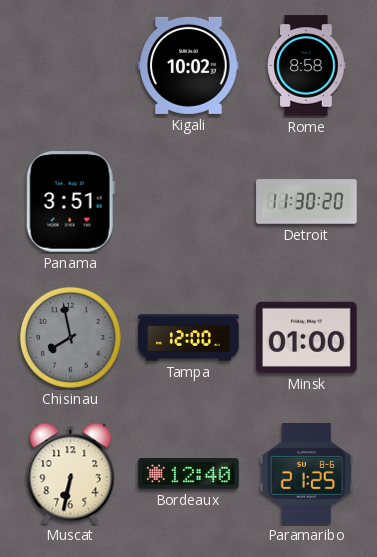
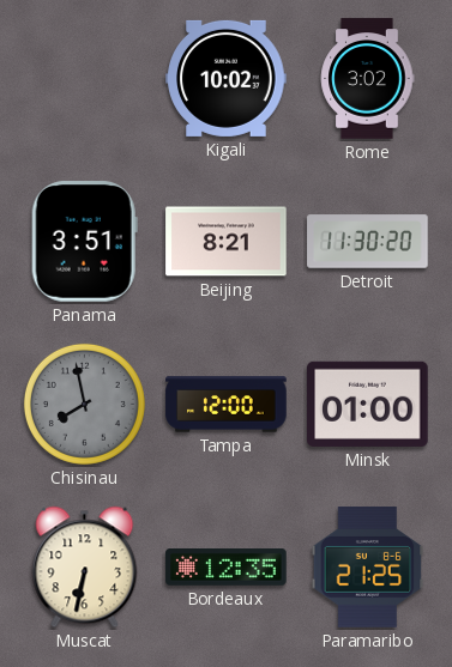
Rome: 8:58 -> 3:02 (367, 79)
Beijing: none -> 8:21 (227, 242)
Bordeaux: 12:40 -> 12:35 (227, 568)
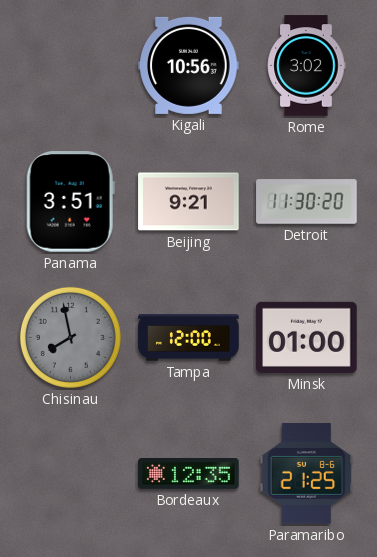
Kigali: 10:02 -> 10:56 (189, 65)
Beijing: 8:21 -> 9:21 (189, 202)
Muscat: 6:32 -> none (85, 568)
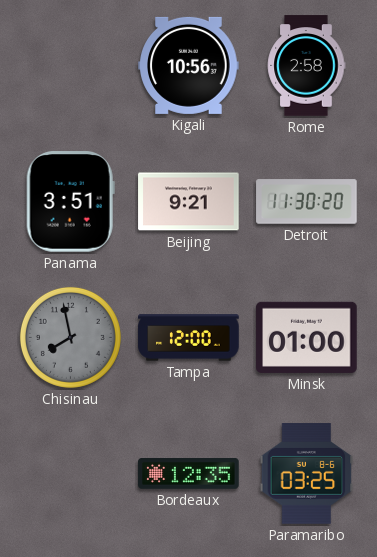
Rome: 3:02 -> 2:58 (306, 66)
Paramaribo: 21:25 -> 03:25 (307, 474)
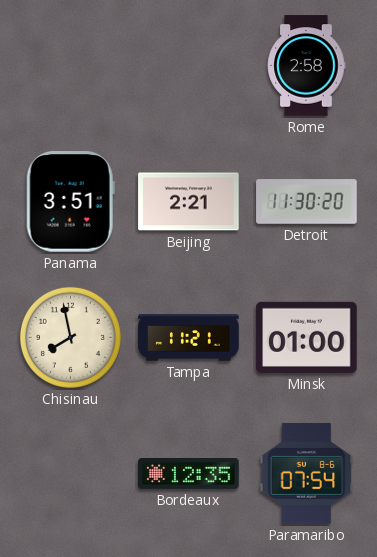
Kigali: 10:56 -> none (189, 65)
Beijing: 9:21 -> 2:21 (189, 202)
Chisinau dial: grey -> cream (70, 337)
Tampa: 12:00 -> 11:21 (189, 338)
Paramaribo: 03:25 -> 07:54 (307, 474)
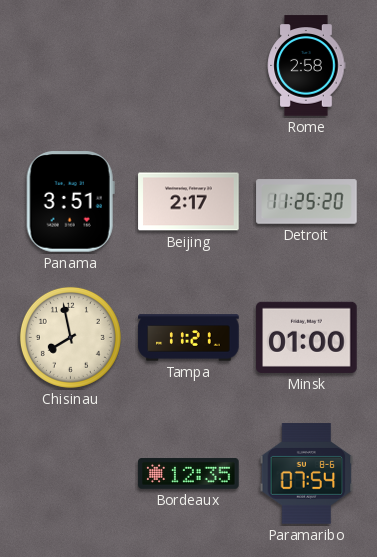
Beijing: 2:21 -> 2:17 (189, 202)
Detroit: 11:30 -> 11:25 (307, 202)
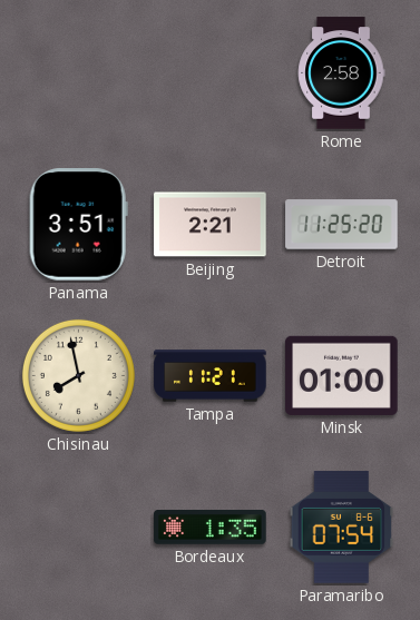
Beijing: 2:17 -> 2:21 (211, 225)
Bordeaux: 12:35 -> 1:35 (211, 528)
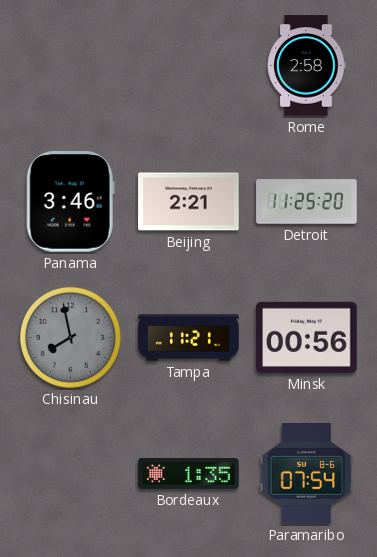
Panama: 3:51 -> 3:46 (70, 202)
Chisinau dial: cream -> grey (70, 337)
Minsk: 01:00 -> 00:56 (307, 337)
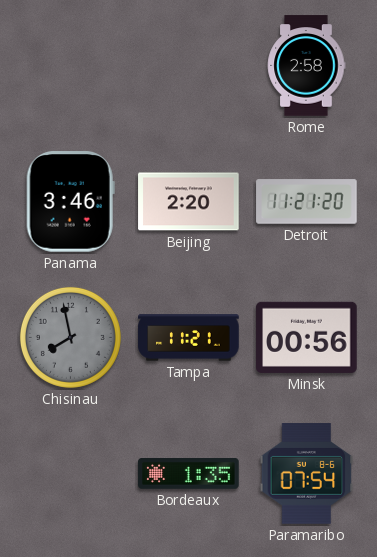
Beijing: 2:21 -> 2:20 (189, 202)
Detroit: 11:25 -> 11:21 (307, 202)
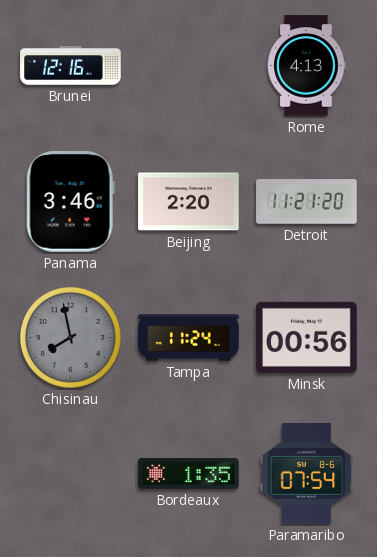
Brunei: none -> 12:16 (71, 66)
Rome: 2:58 -> 4:13 (306, 66)
Tampa: 11:21 -> 11:24 (189, 338)
